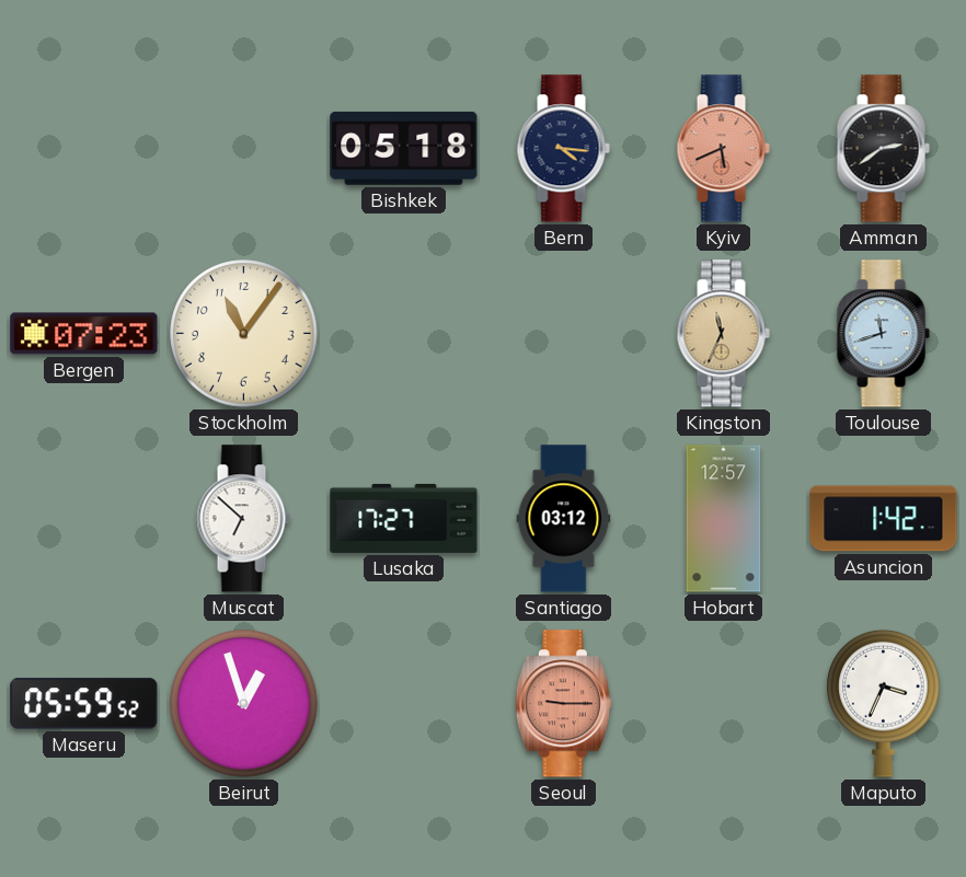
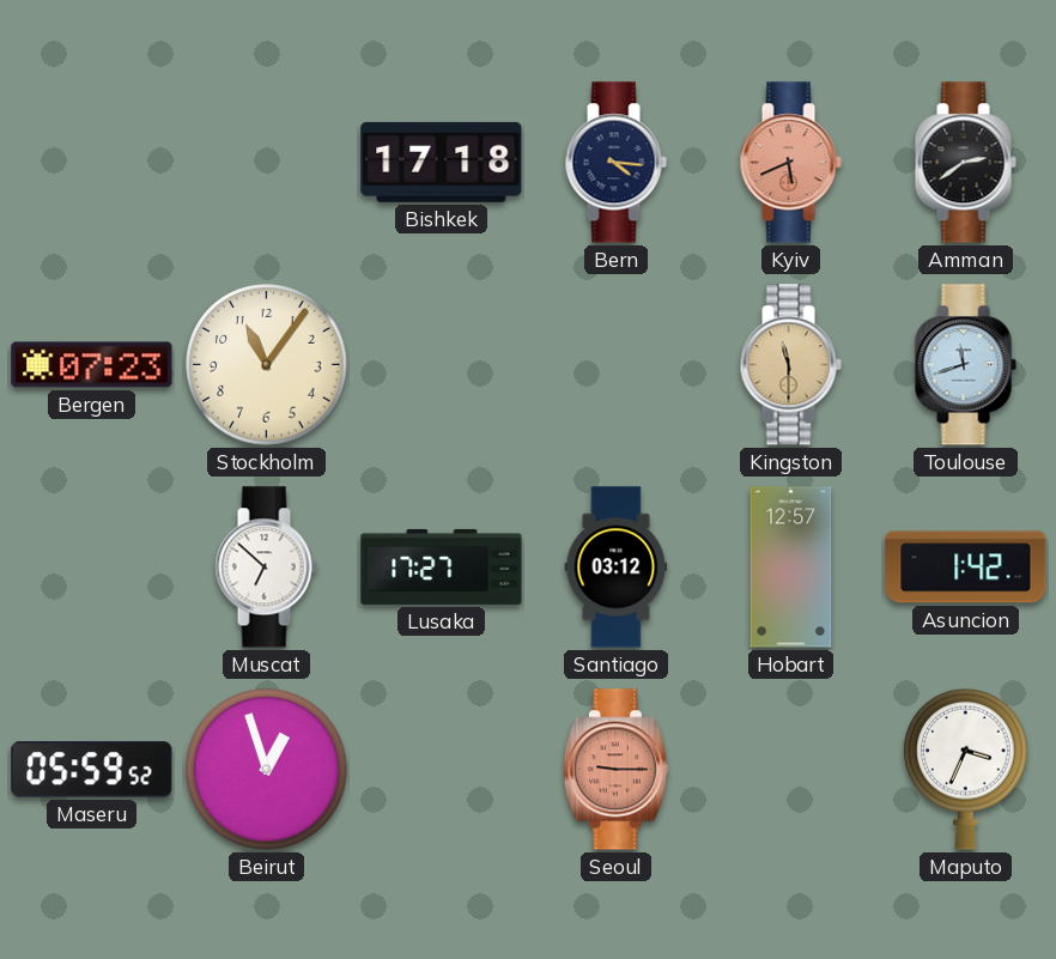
Bishkek: 05:18 -> 17:18 (442, 162)
Kingston: 11:34 -> 11:30 (790, 365)
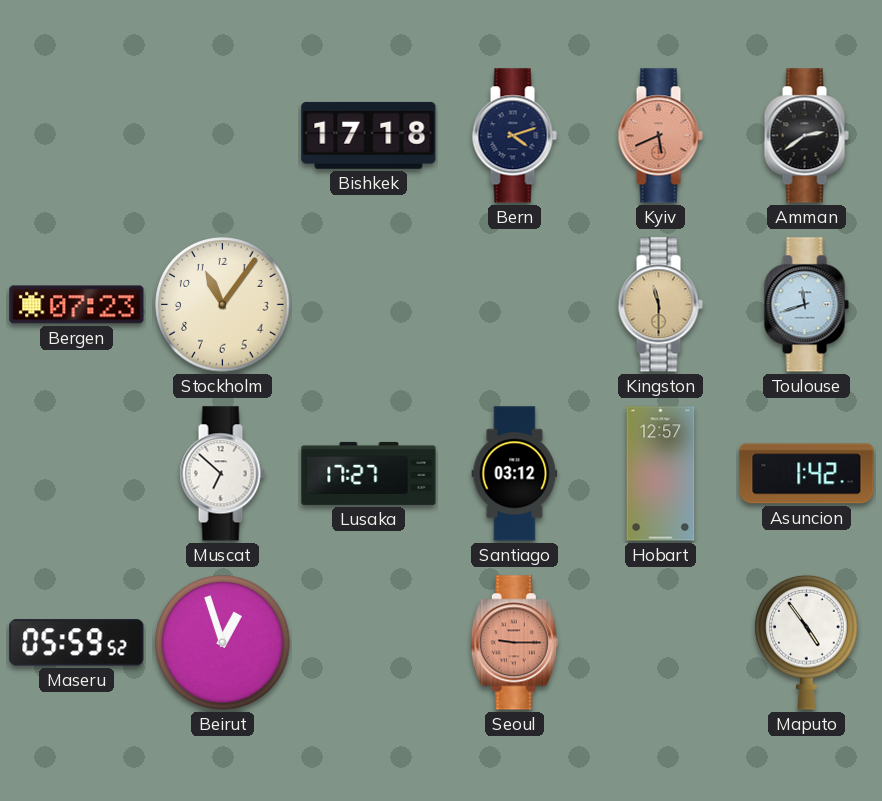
Bern: 4:16 -> 4:12 (514, 136)
Maputo: 3:34 -> 4:54 (807, 642)
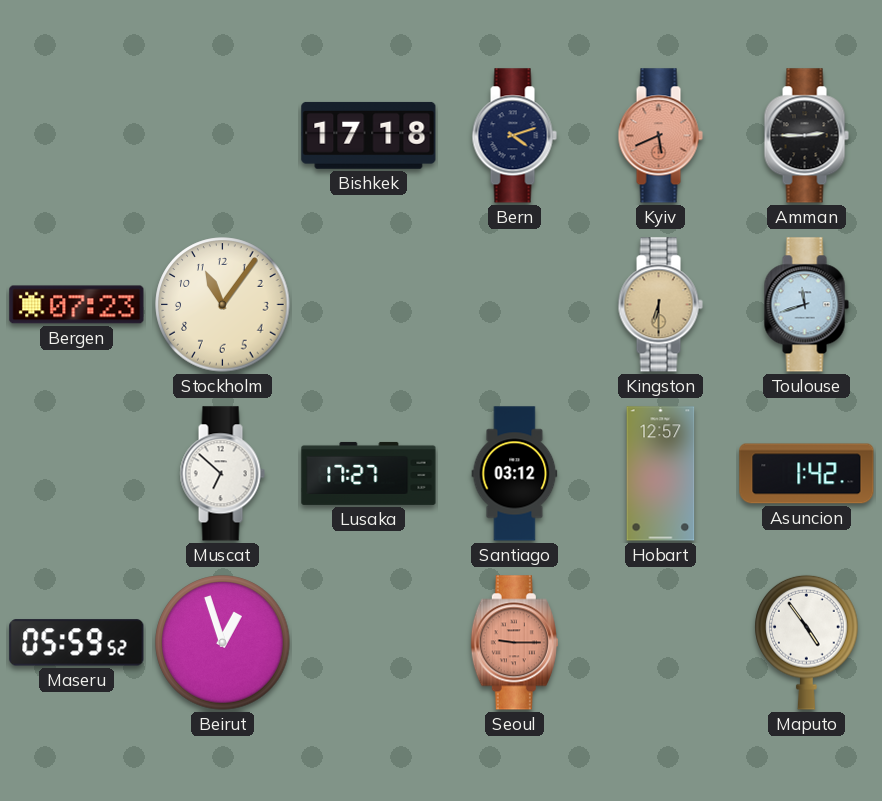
Amman: 2:39 -> 2:45 (806, 136)
Kingston: 11:30 -> 6:30 (660, 305)
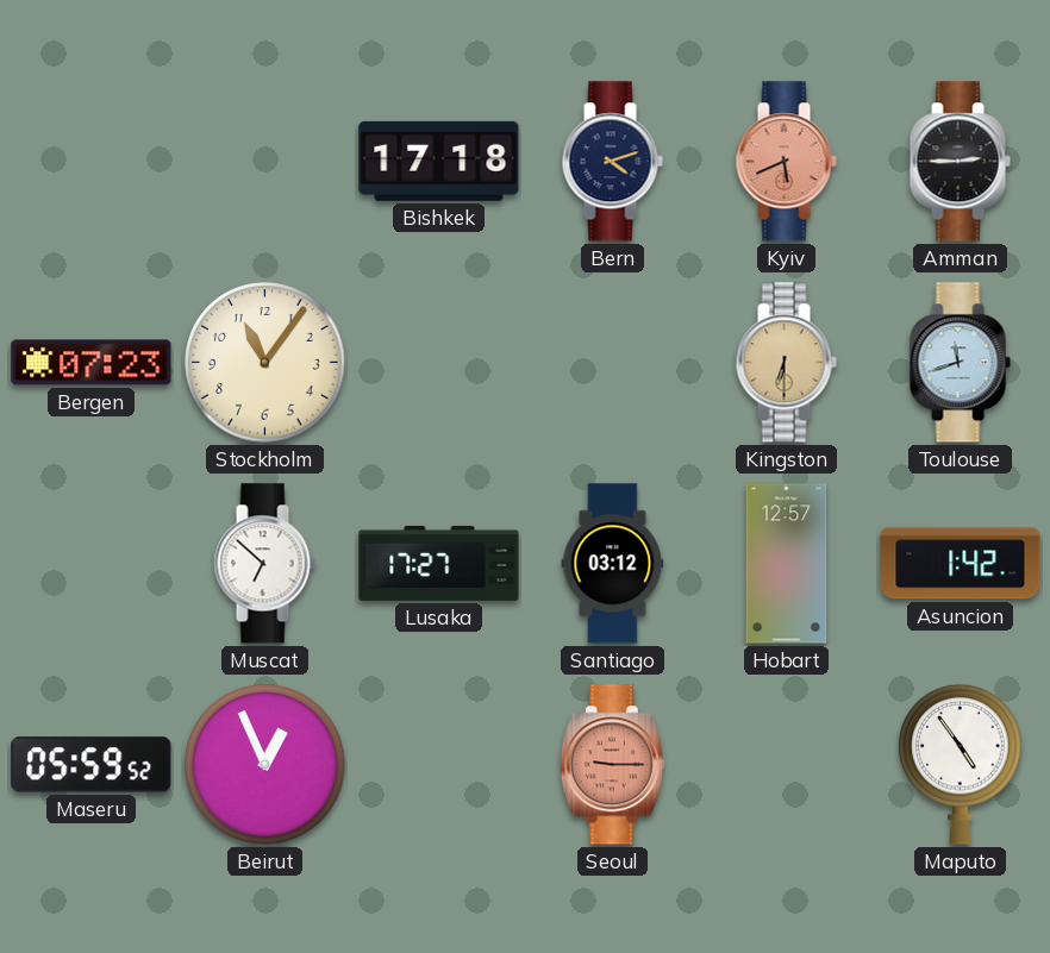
Beirut: 12:57 -> 12:56 (265, 765)
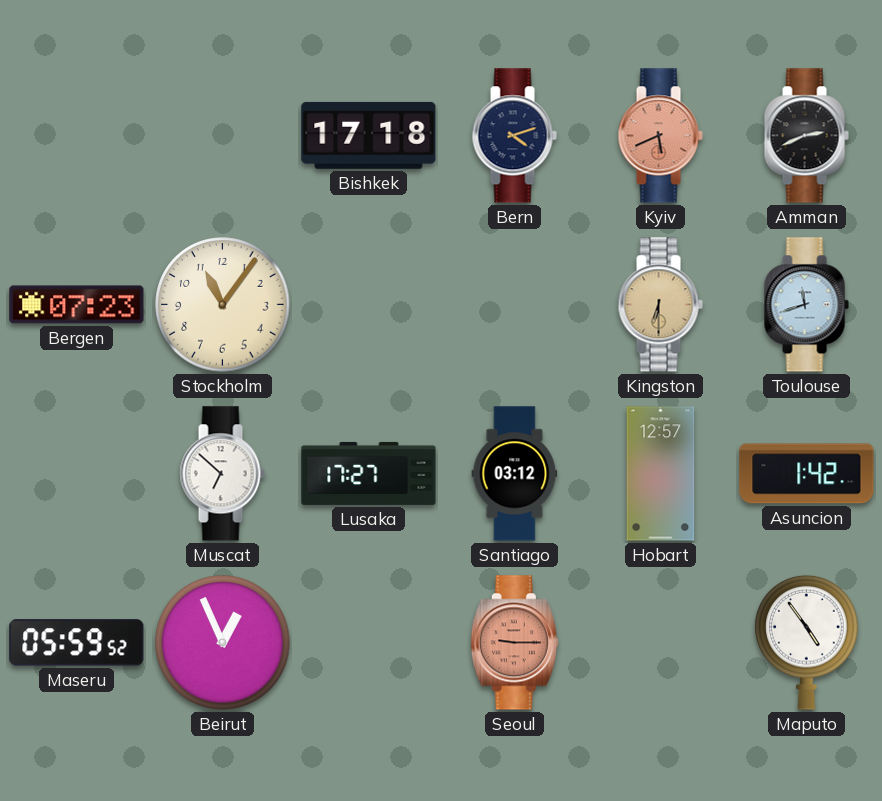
Amman: 2:45 -> 2:41 (806, 136)
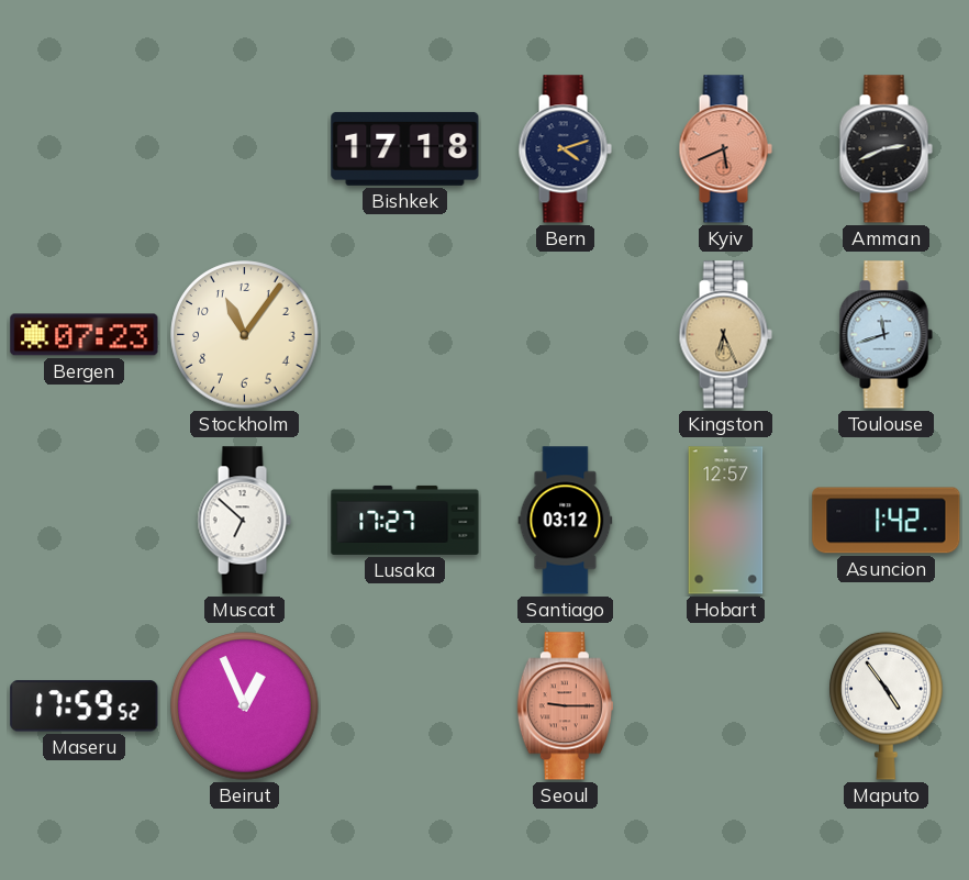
Kingston: 6:30 -> 6:26 (725, 335)
Maseru: 05:59 -> 17:59 (85, 706)
